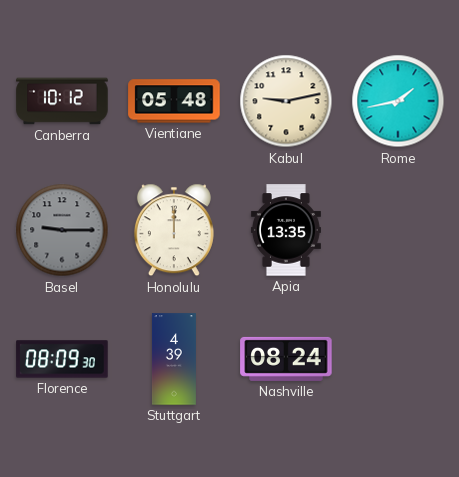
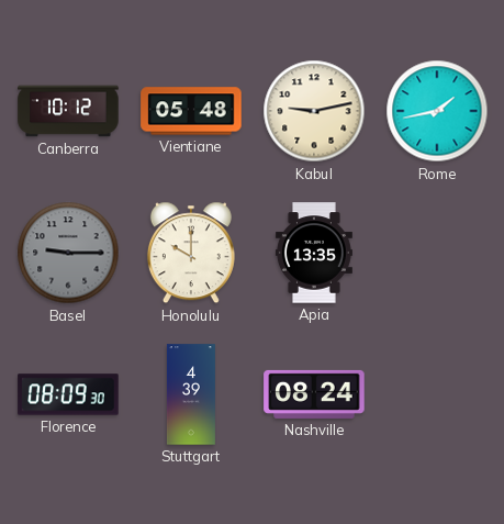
Honolulu: 12:00 -> 10:00 (191, 253)
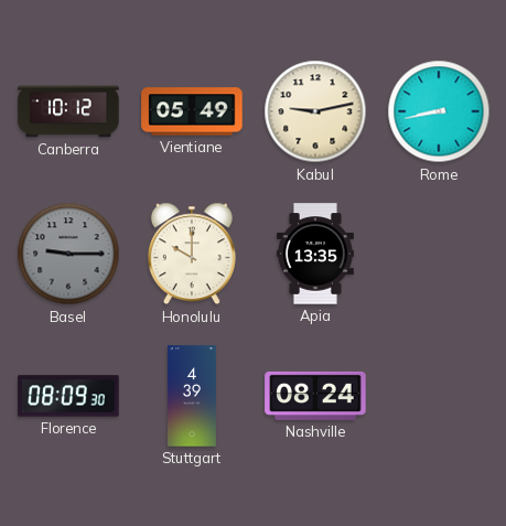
Vientiane: 05:48 -> 05:49 (192, 111)
Rome: 1:43 -> 8:43 (439, 111)
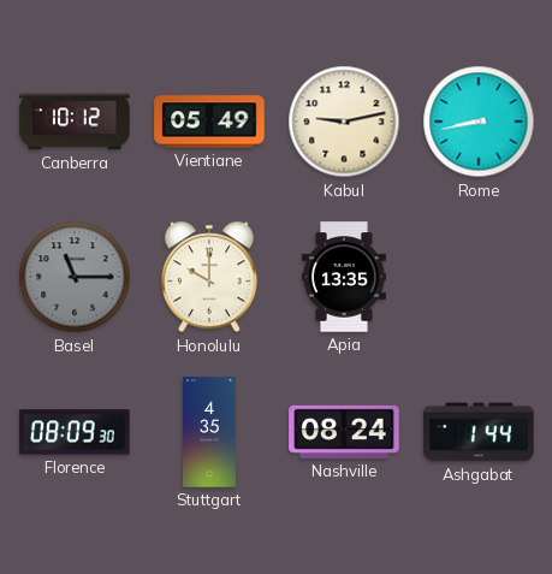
Basel: 9:15 -> 11:15 (75, 277)
Stuttgart: 4:39 -> 4:35 (209, 432)
Ashgabat: none -> 1:44 (479, 432)
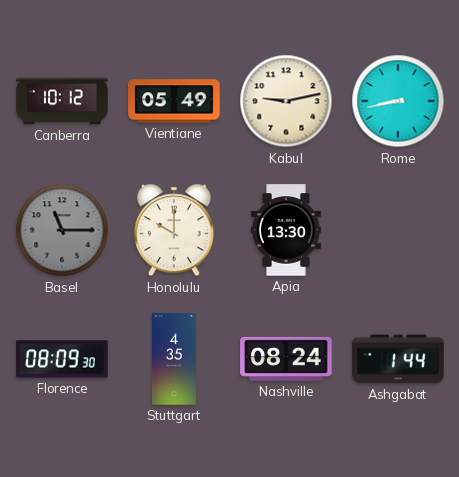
Apia: 13:35 -> 13:30 (286, 230)
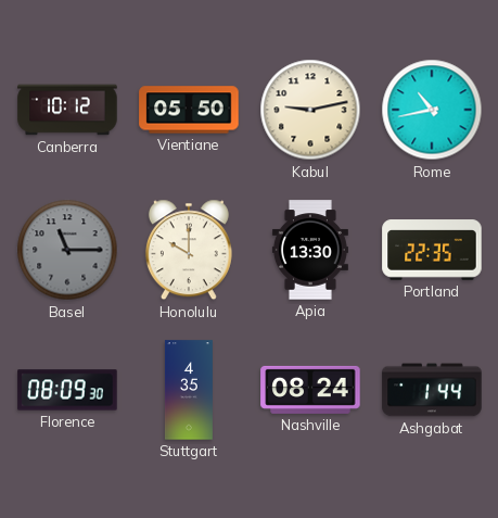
Vientiane: 05:49 -> 05:50 (189, 110)
Rome: 8:43 -> 10:43 (432, 110)
Portland: none -> 22:35 (432, 250)
